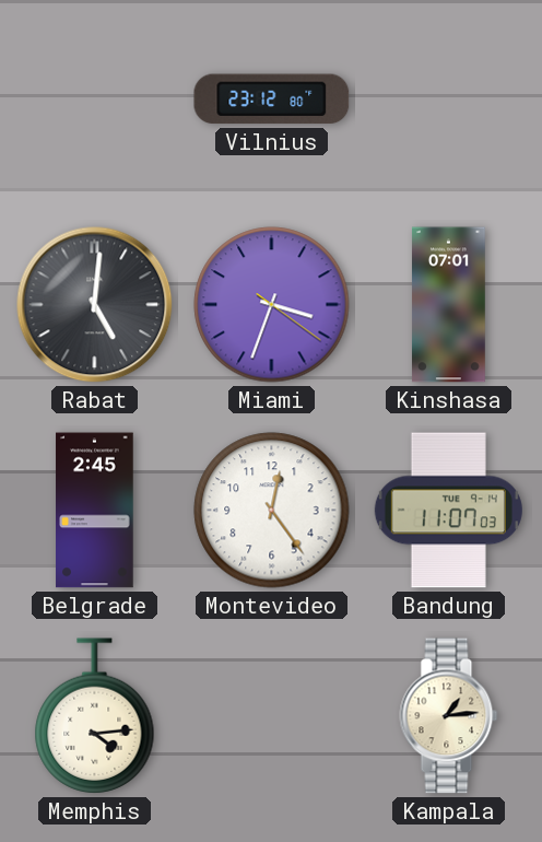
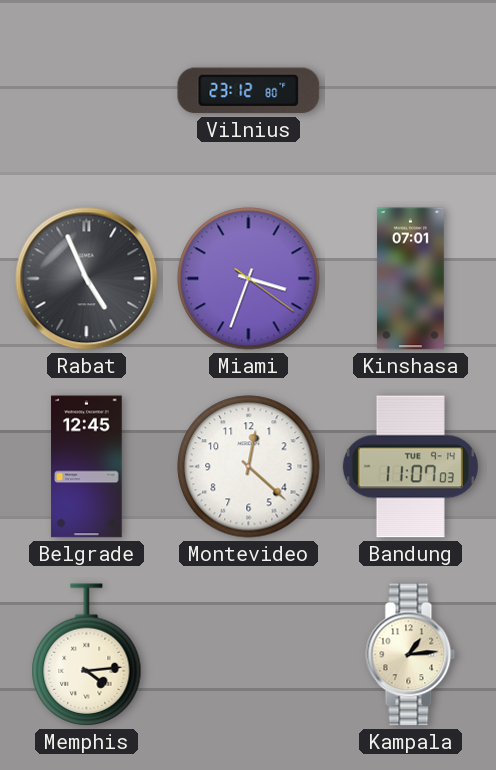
Rabat: 5:01 -> 4:56 (87, 279)
Belgrade: 2:45 -> 12:45 (87, 467)
Montevideo: 12:24 -> 12:22 (249, 467)
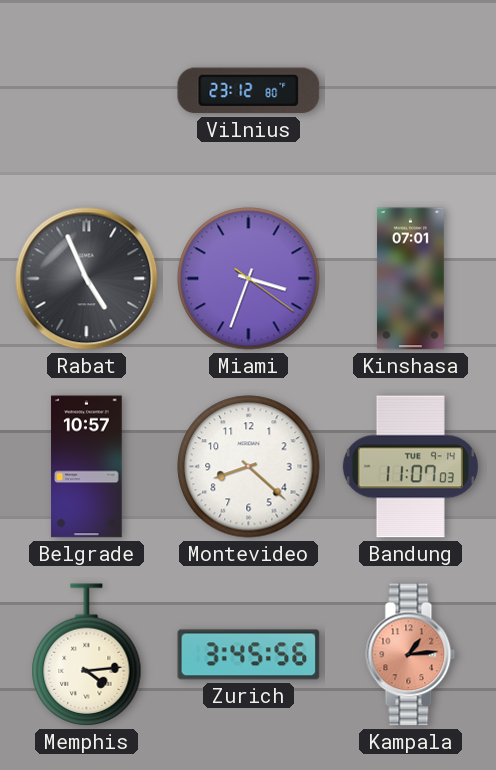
Belgrade: 12:45 -> 10:57 (87, 467)
Montevideo: 12:22 -> 8:22 (249, 467)
Zurich: none -> 3:45 (249, 655)
Kampala dial: cream -> salmon (411, 655)
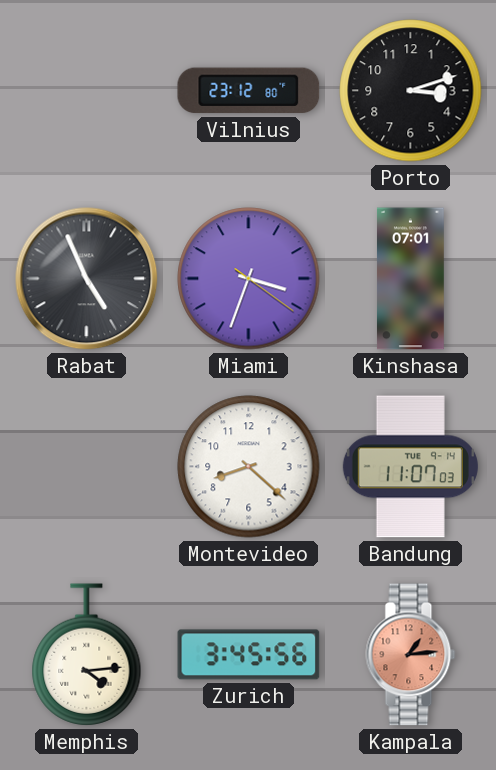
Porto: none -> 3:12 (411, 91)
Belgrade: 10:57 -> none (87, 467)
